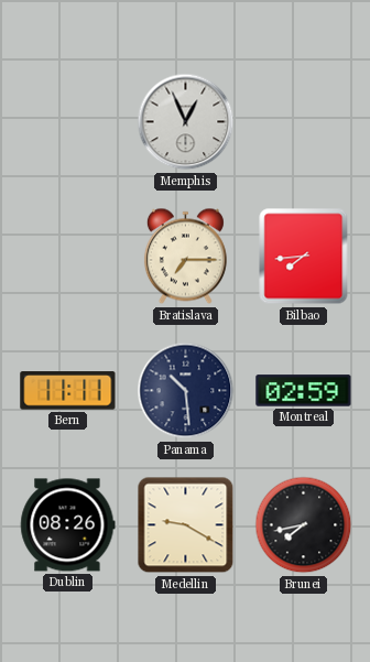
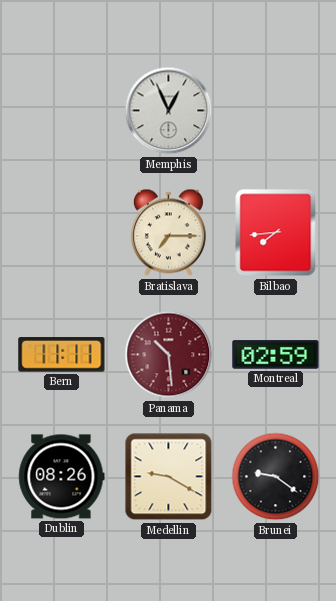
Panama dial: navy -> burgundy (169, 355)
Brunei: 7:43 -> 9:21 (276, 477)
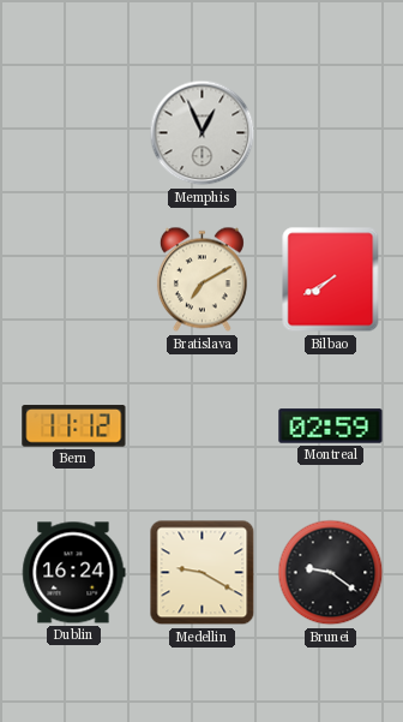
Bratislava: 7:15 -> 7:10 (201, 280)
Bilbao: 7:44 -> 7:40 (331, 280)
Bern: 11:11 -> 11:12 (74, 426)
Panama: 10:29 -> none (169, 355)
Dublin: 08:26 -> 16:24 (74, 573)
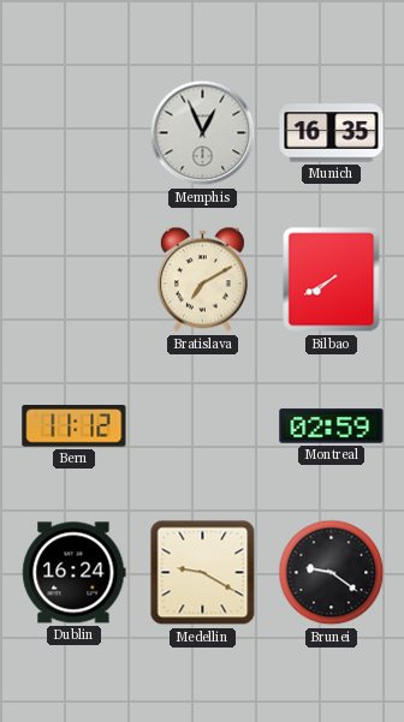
Munich: none -> 16:35 (332, 133)
